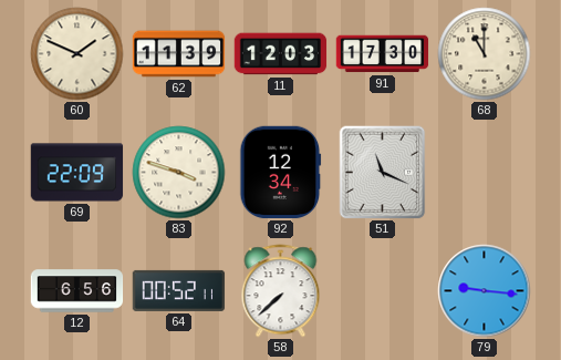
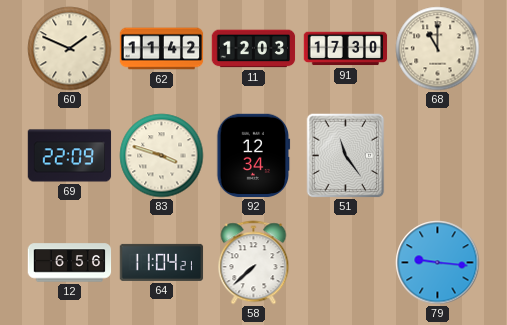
62: 11:39 -> 11:42 (162, 49)
51: 11:19 -> 11:24 (346, 156)
64: 00:52 -> 11:04 (162, 262)
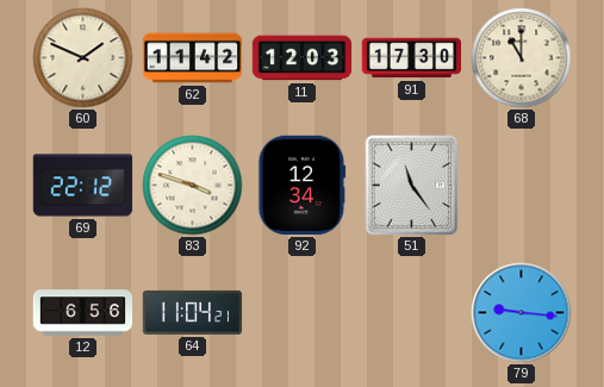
69: 22:09 -> 22:12 (83, 186)
58: 7:38 -> none (254, 263)
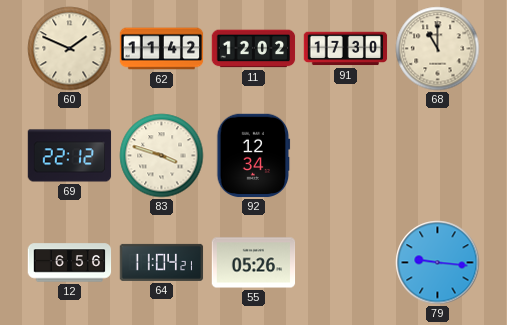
11: 12:03 -> 12:02 (254, 49)
51: 11:24 -> none (412, 186)
55: none -> 05:26 (254, 263)
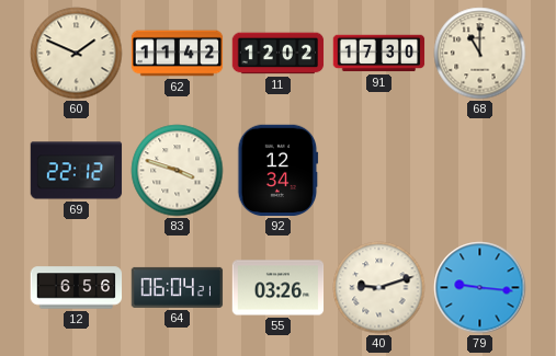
64: 11:04 -> 06:04 (178, 287)
55: 05:26 -> 03:26 (279, 288)
40: none -> 9:12 (379, 288)
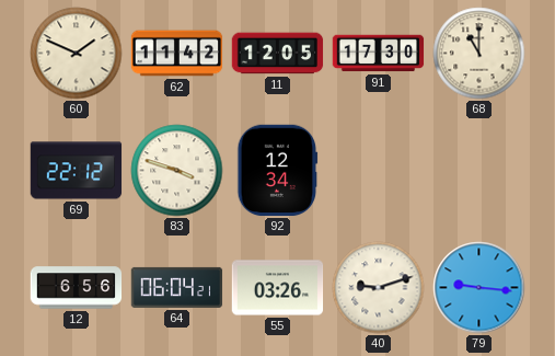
11: 12:02 -> 12:05 (278, 54)
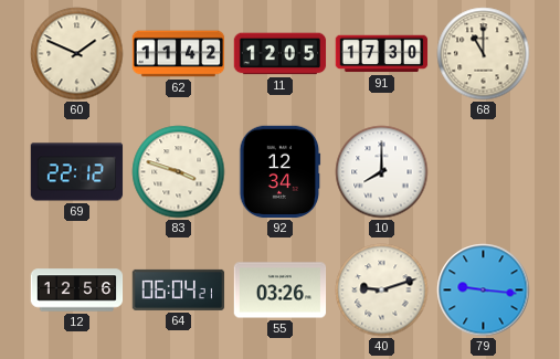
10: none -> 8:00 (382, 172)
12: 6:56 -> 12:56 (77, 291)
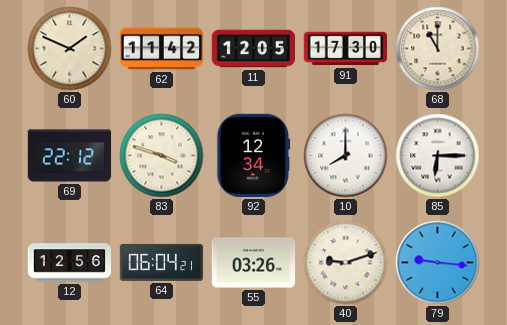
85: none -> 6:15 (438, 156)
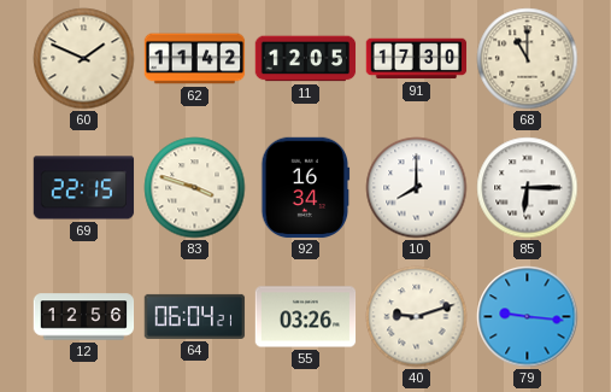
69: 22:12 -> 22:15 (84, 188)
92: 12:34 -> 16:34 (306, 188)
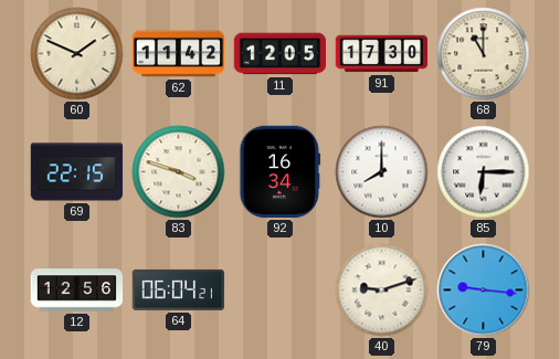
55: 03:26 -> none (306, 317)
